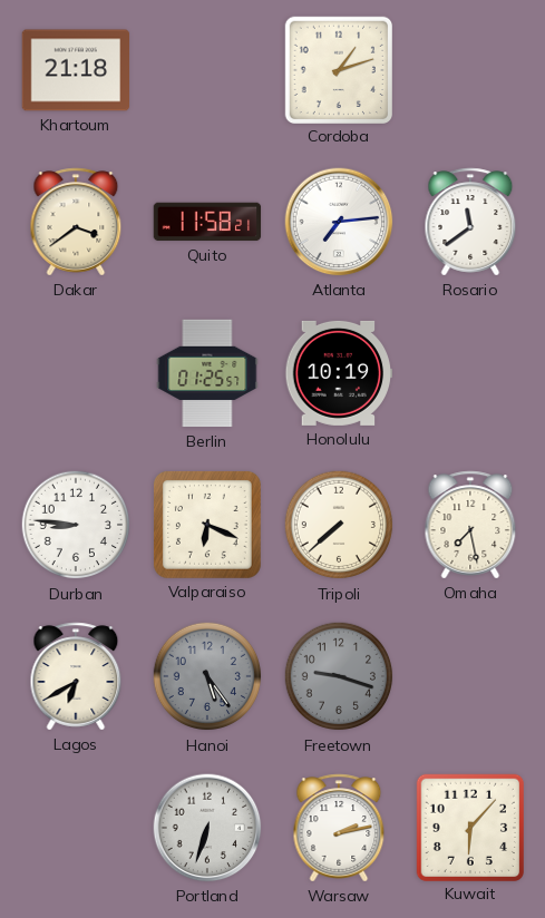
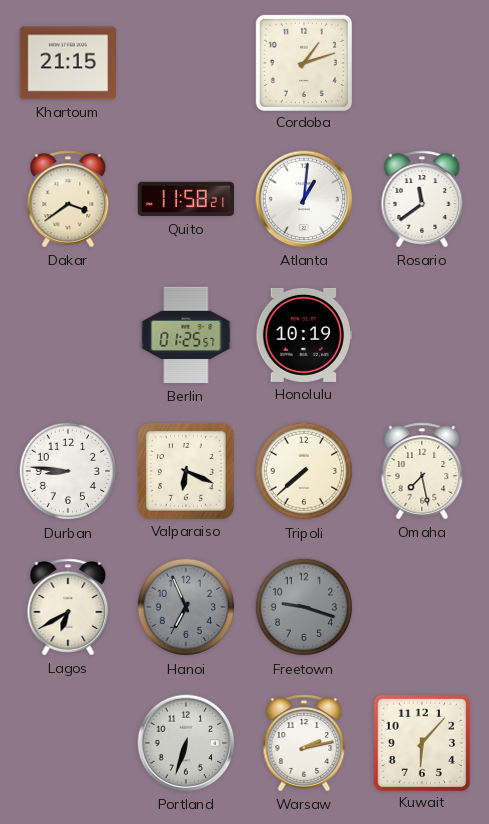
Khartoum: 21:18 -> 21:15 (68, 63)
Atlanta: 7:14 -> 1:01 (304, 199)
Hanoi: 5:24 -> 6:56 (186, 607)
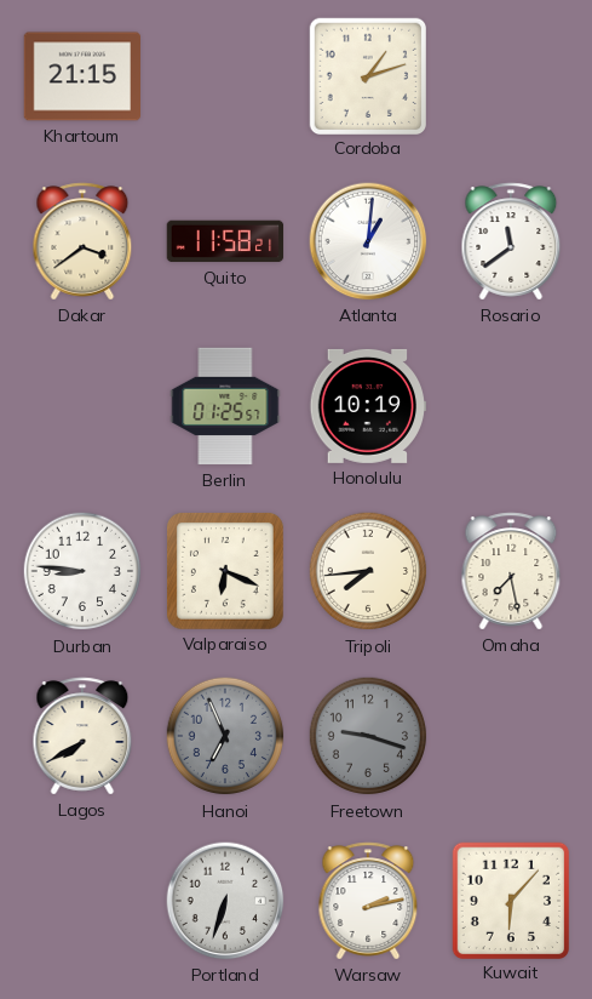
Tripoli: 7:38 -> 7:44 (368, 571)
Lagos: 6:40 -> 7:40 (82, 736)
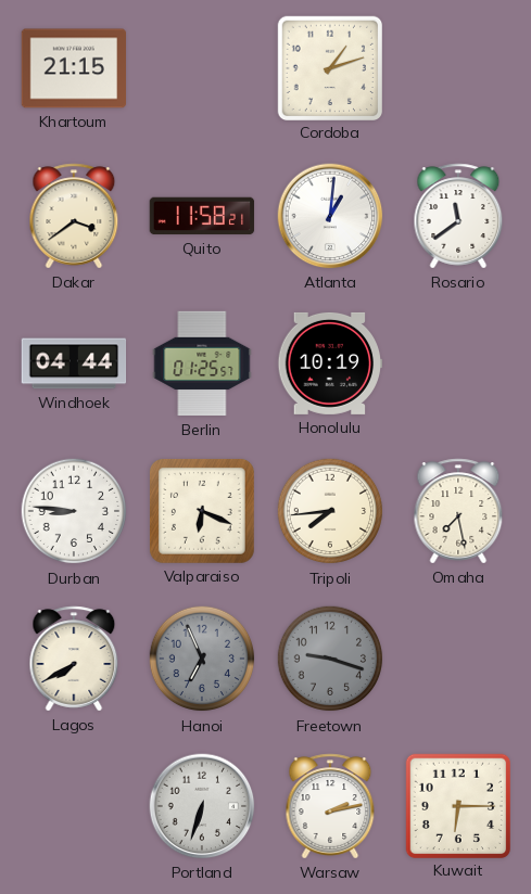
Windhoek: none -> 04:44 (74, 363)
Kuwait: 6:07 -> 6:15 (457, 805)
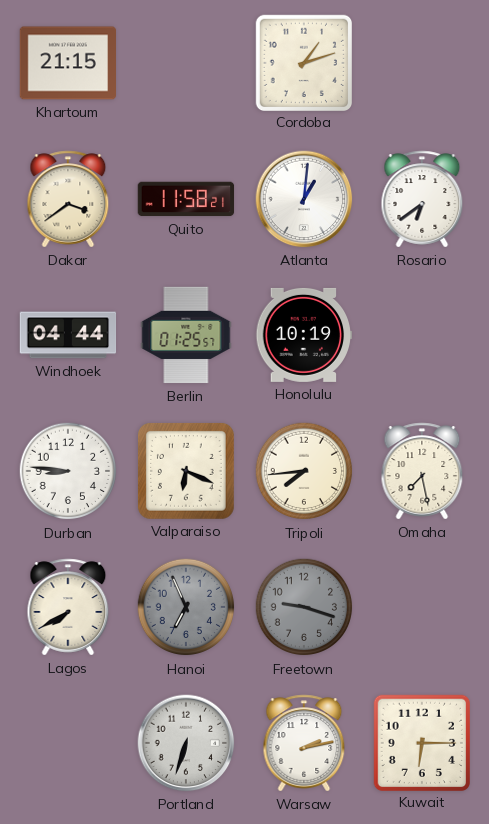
Rosario: 11:39 -> 6:39 (422, 199)
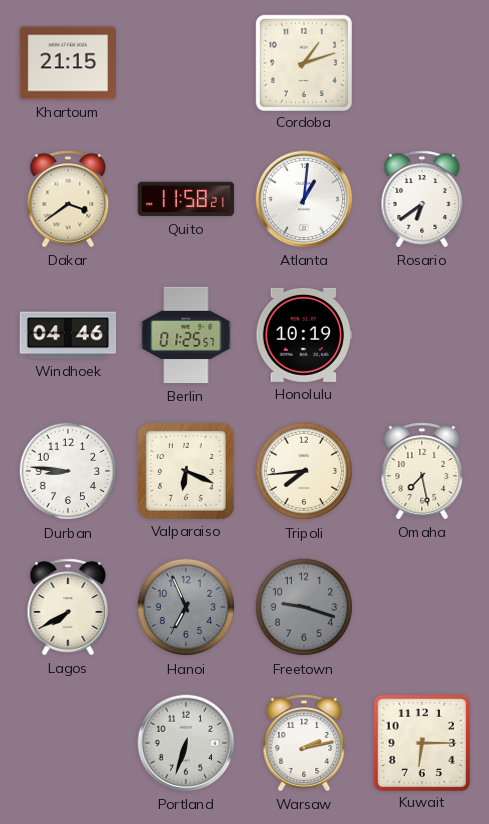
Windhoek: 04:44 -> 04:46 (68, 335)
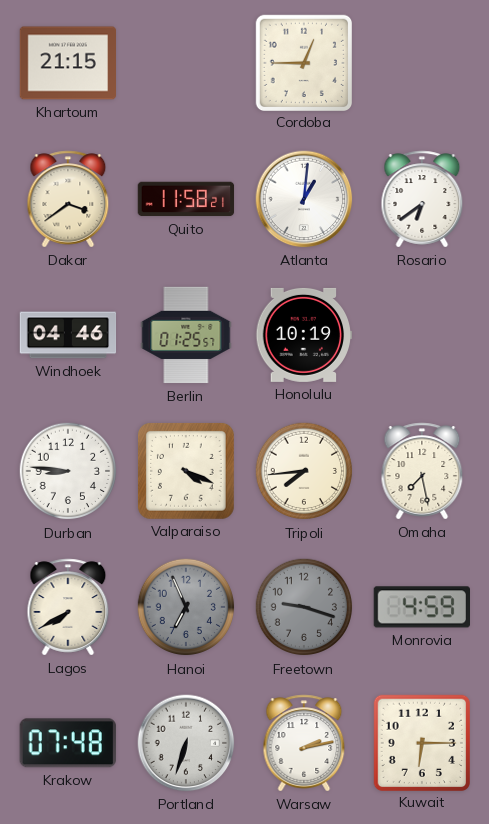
Cordoba: 1:12 -> 12:45 (303, 62)
Valparaiso: 6:19 -> 4:19 (187, 471)
Monrovia: none -> 4:59 (421, 607)
Krakow: none -> 07:48 (68, 743)
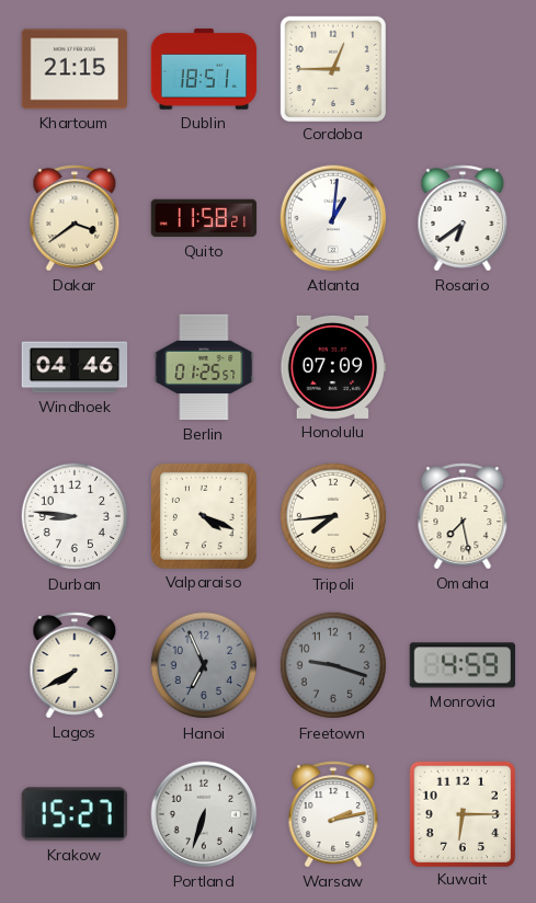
Dublin: none -> 18:51 (204, 69)
Honolulu: 10:19 -> 07:09 (333, 367)
Krakow: 07:48 -> 15:27 (75, 814)
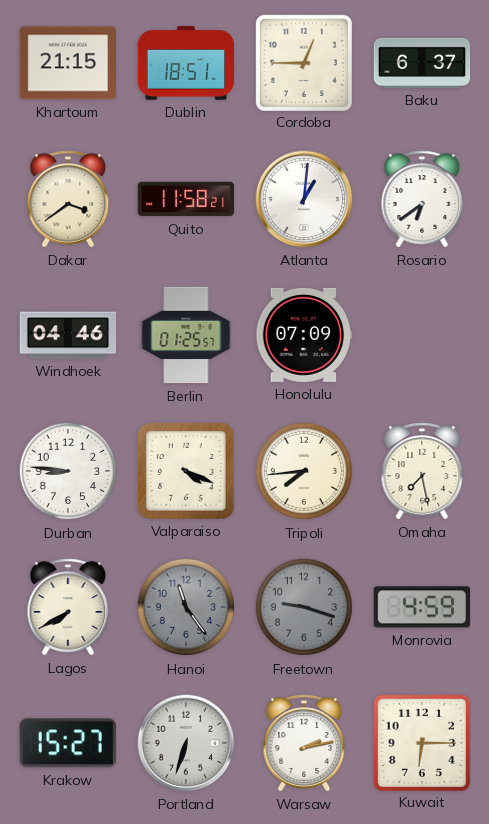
Baku: none -> 6:37 (422, 63)
Hanoi: 6:56 -> 11:24 (186, 607)
